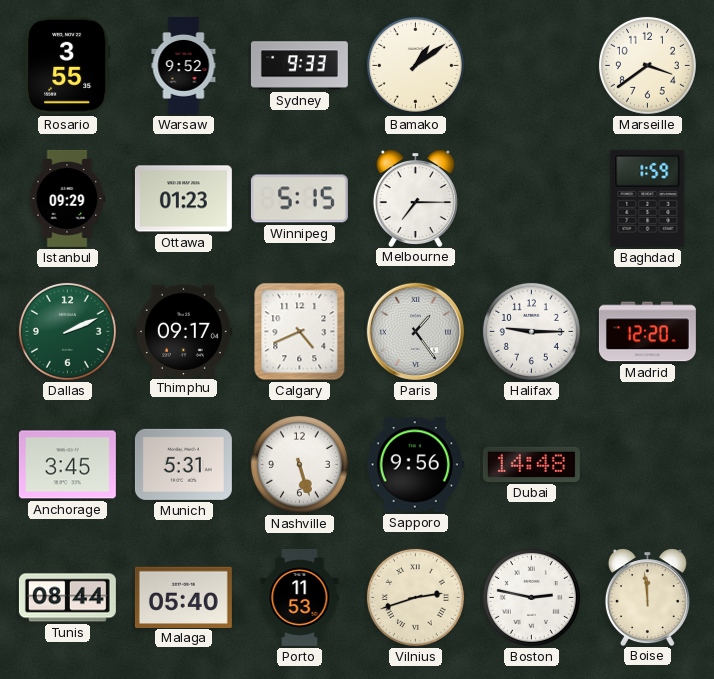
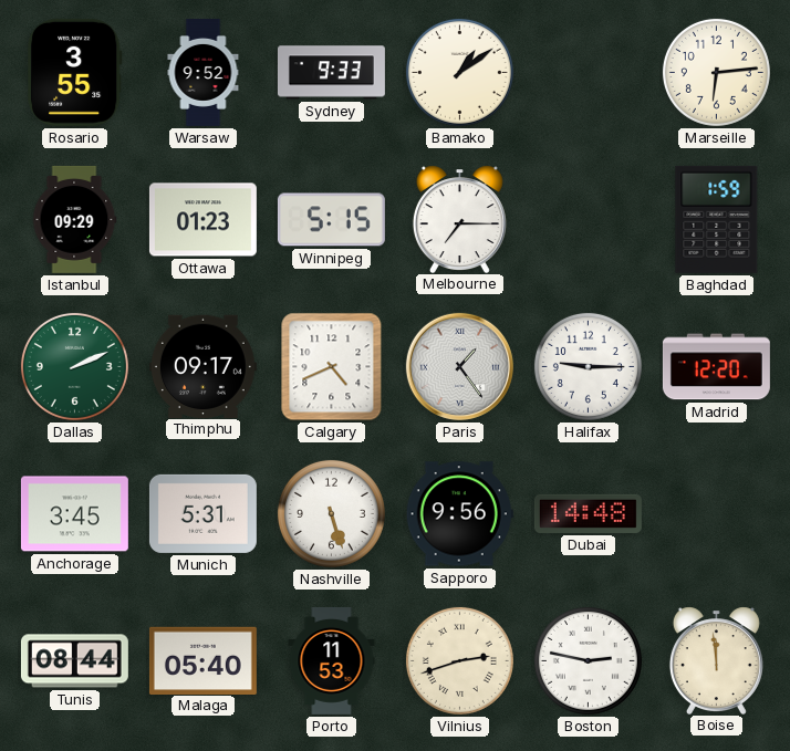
Marseille: 3:39 -> 6:14 (716, 72)
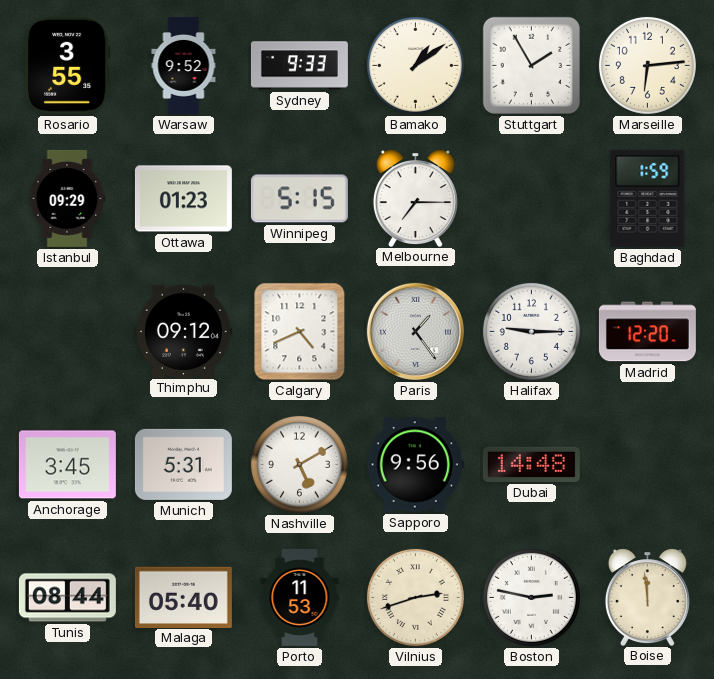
Stuttgart: none -> 1:55 (531, 65)
Dallas: 2:11 -> none (74, 366)
Thimphu: 09:17 -> 09:12 (183, 331)
Nashville: 5:27 -> 5:10 (299, 464)
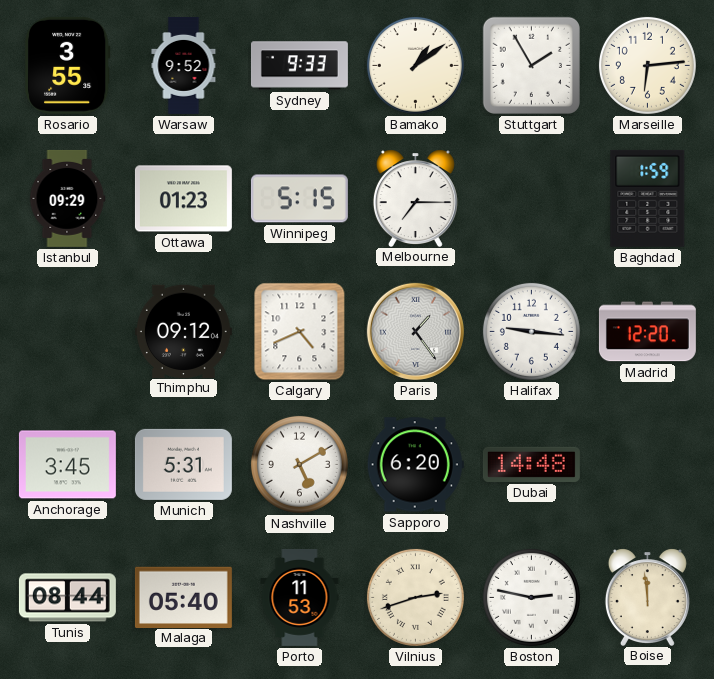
Halifax: 9:15 -> 9:16 (531, 331)
Sapporo: 9:56 -> 6:20 (415, 465)
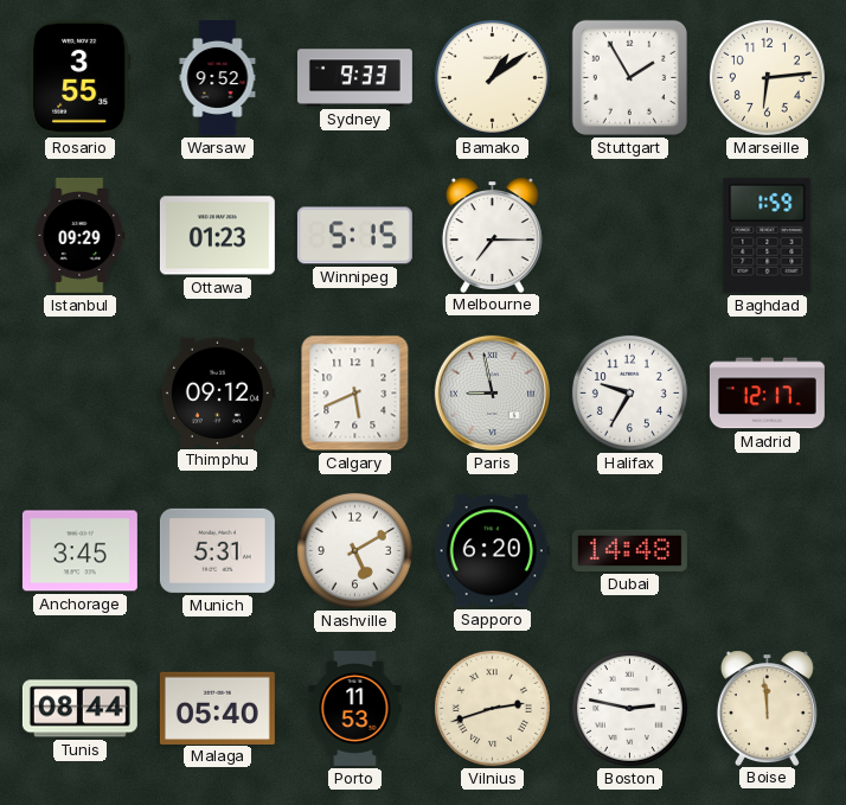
Calgary: 4:41 -> 5:41 (355, 394)
Paris: 1:24 -> 8:58 (492, 392)
Halifax: 9:16 -> 9:35 (629, 392)
Madrid: 12:20 -> 12:17 (767, 394)
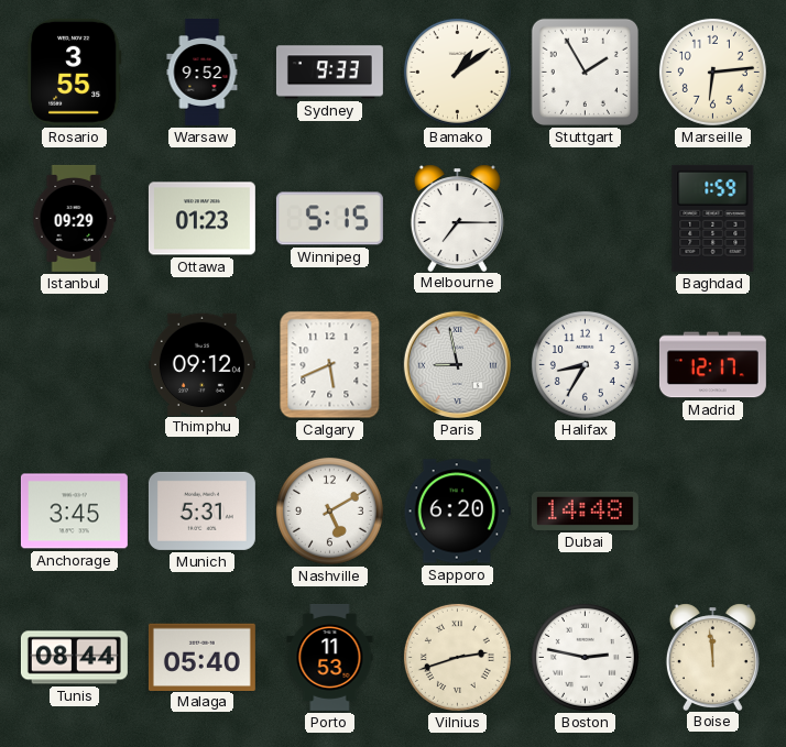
Halifax: 9:35 -> 8:35 (585, 364)
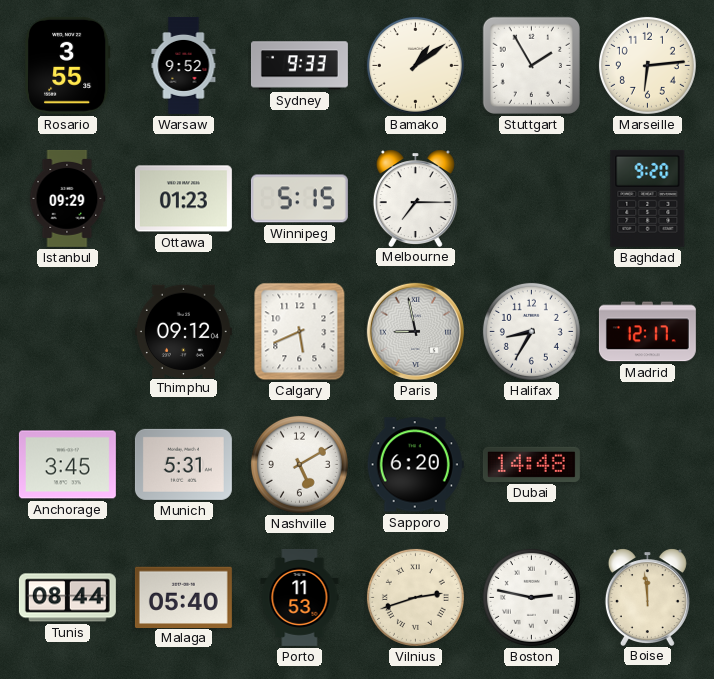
Baghdad: 1:59 -> 9:20 (648, 198)
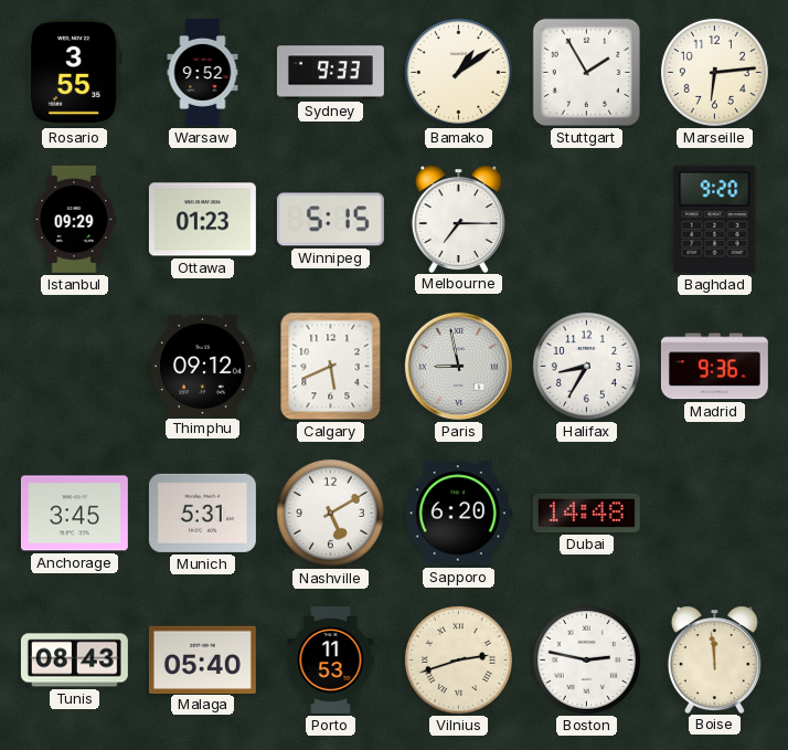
Madrid: 12:17 -> 9:36 (714, 367)
Tunis: 08:44 -> 08:43 (74, 661)
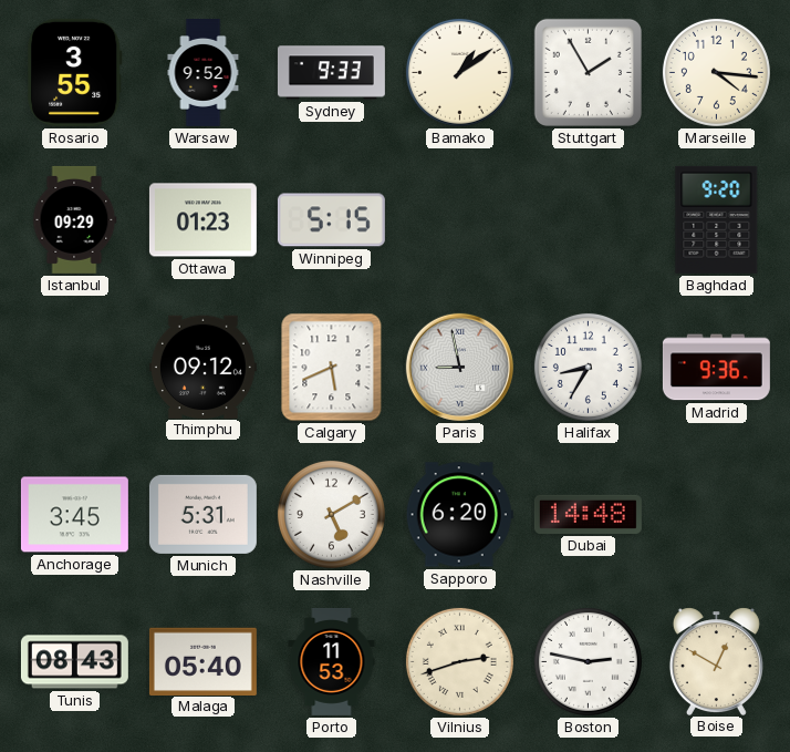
Marseille: 6:14 -> 4:16 (716, 72)
Melbourne: 7:15 -> none (458, 219)
Boise: 11:59 -> 12:50 (716, 661)
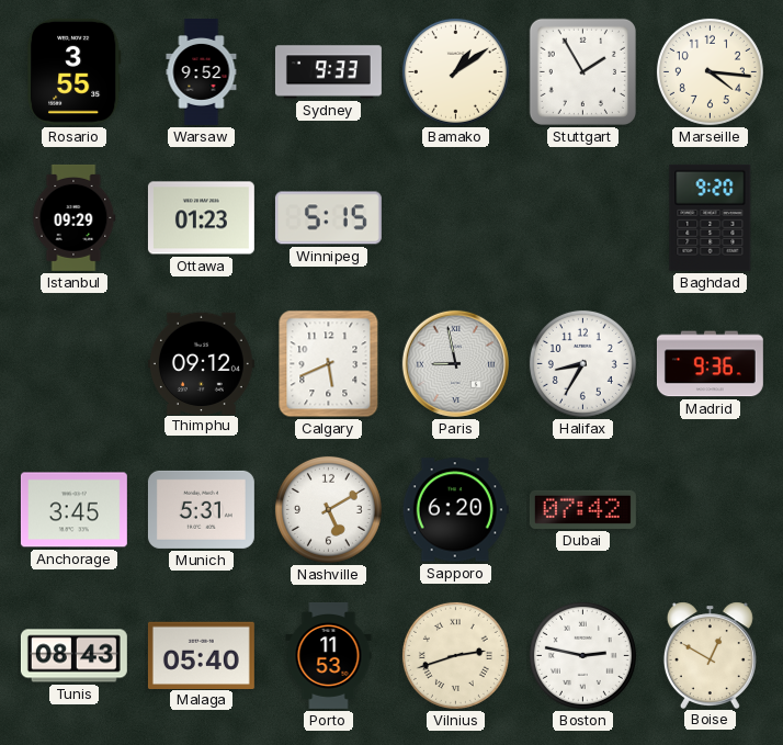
Dubai: 14:48 -> 07:42 (582, 509)
